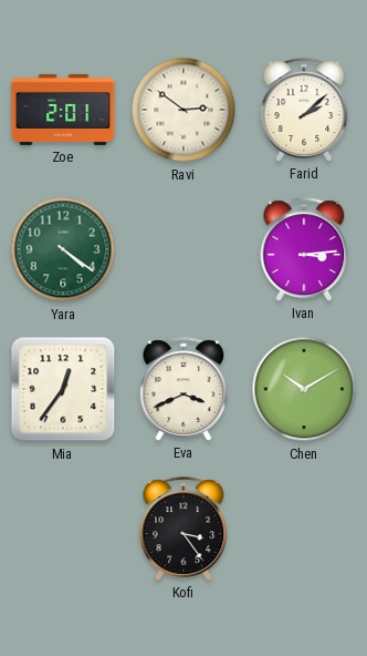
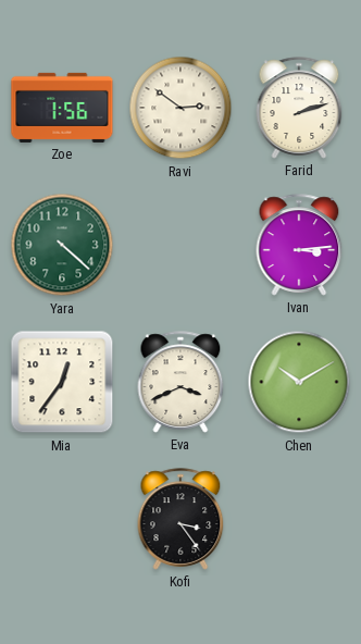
Zoe: 2:01 -> 1:56 (62, 108)
Farid: 2:08 -> 2:12 (299, 108)
Yara: 4:21 -> 4:22 (62, 245)
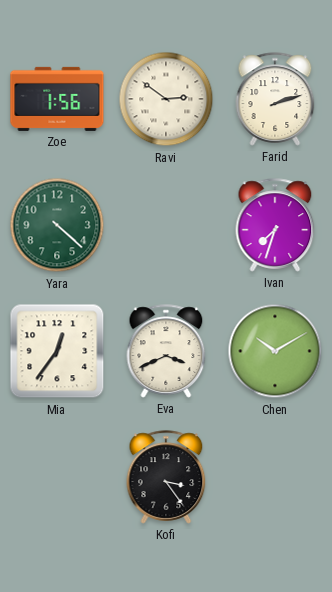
Ivan: 3:14 -> 7:33 (275, 225)
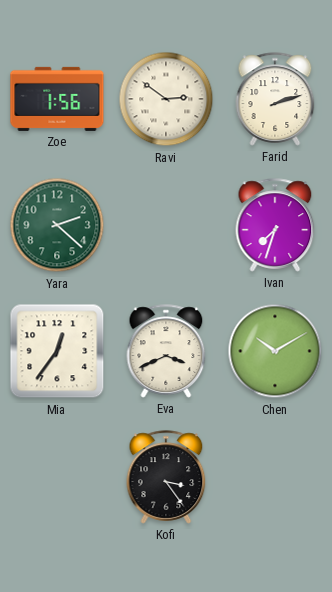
Yara: 4:22 -> 2:22 (57, 225)
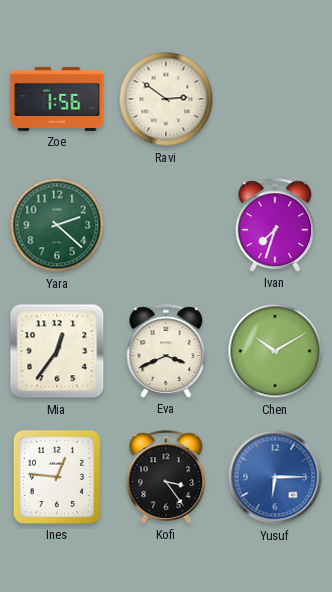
Farid: 2:12 -> none (275, 99)
Ines: none -> 12:46 (57, 477)
Yusuf: none -> 6:15 (275, 477)
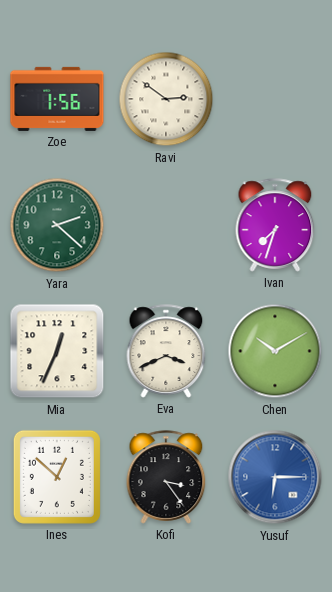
Mia: 12:36 -> 12:34 (57, 351)
Ines: 12:46 -> 12:52 (57, 477)
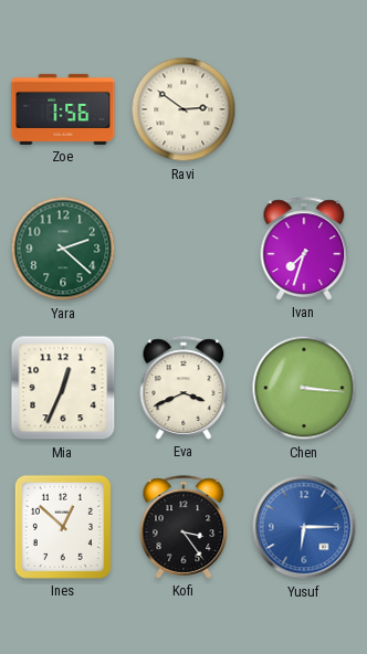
Chen: 10:10 -> 3:16 (304, 388)
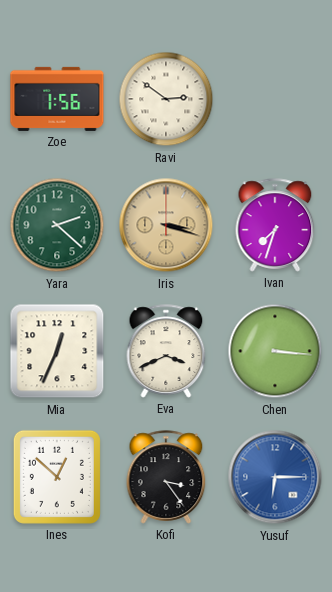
Iris: none -> 3:18 (166, 225)
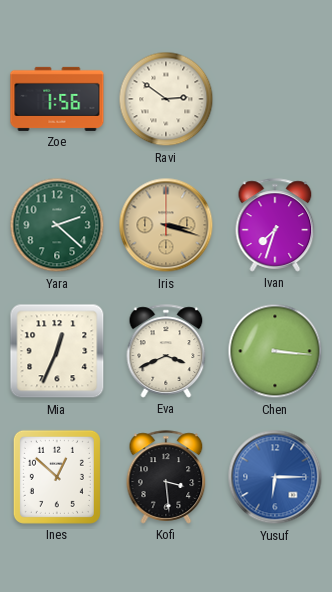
Kofi: 3:24 -> 3:29 (166, 477)
